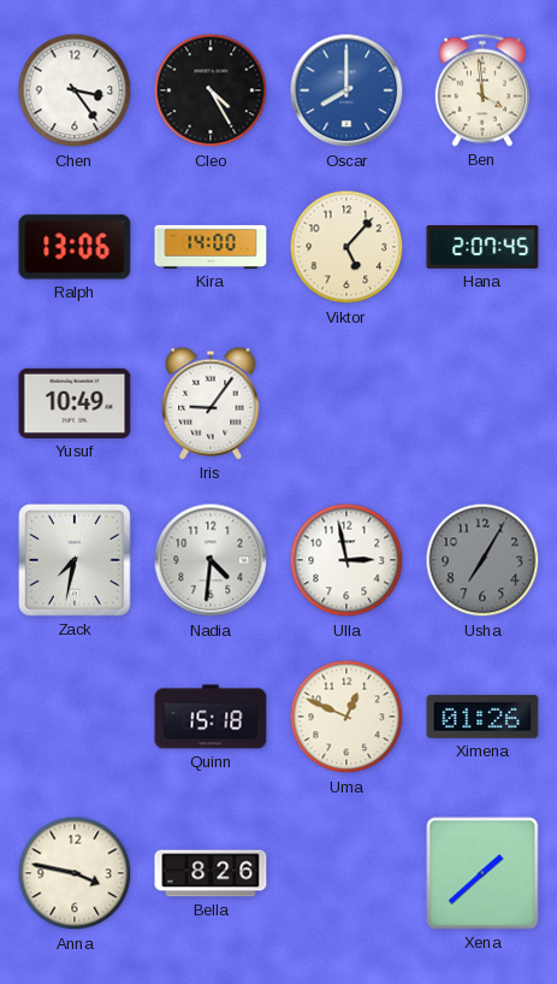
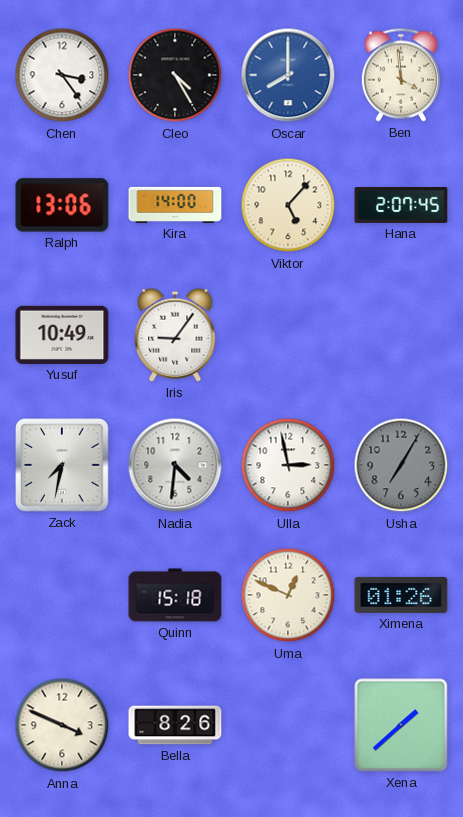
Anna: 3:47 -> 3:49 (62, 725)
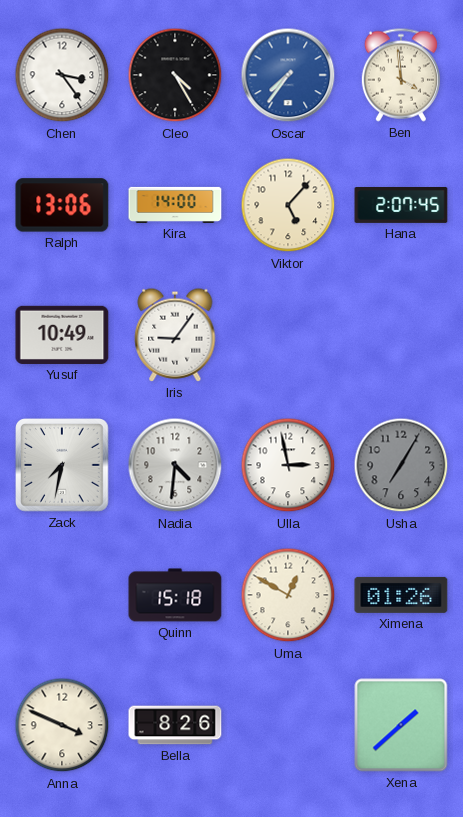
Oscar: 8:00 -> 7:36 (288, 75)
Uma: 12:49 -> 12:50 (288, 595)
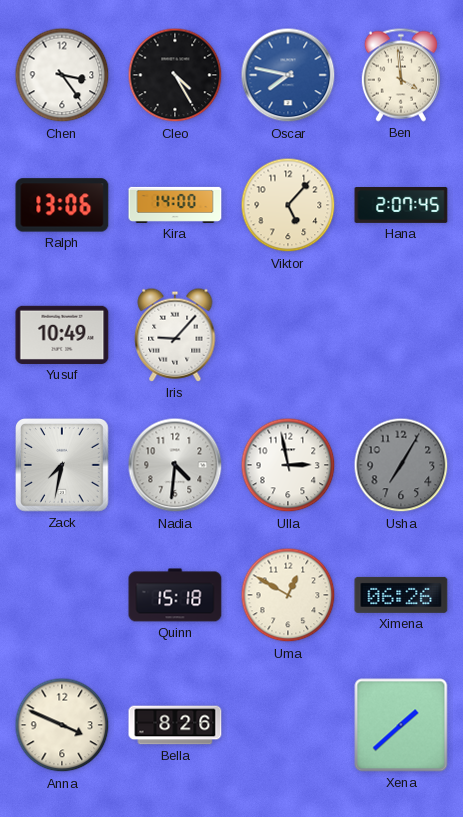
Oscar: 7:36 -> 7:47 (288, 75)
Iris: 9:06 -> 9:07 (175, 335)
Ximena: 01:26 -> 06:26 (401, 595)
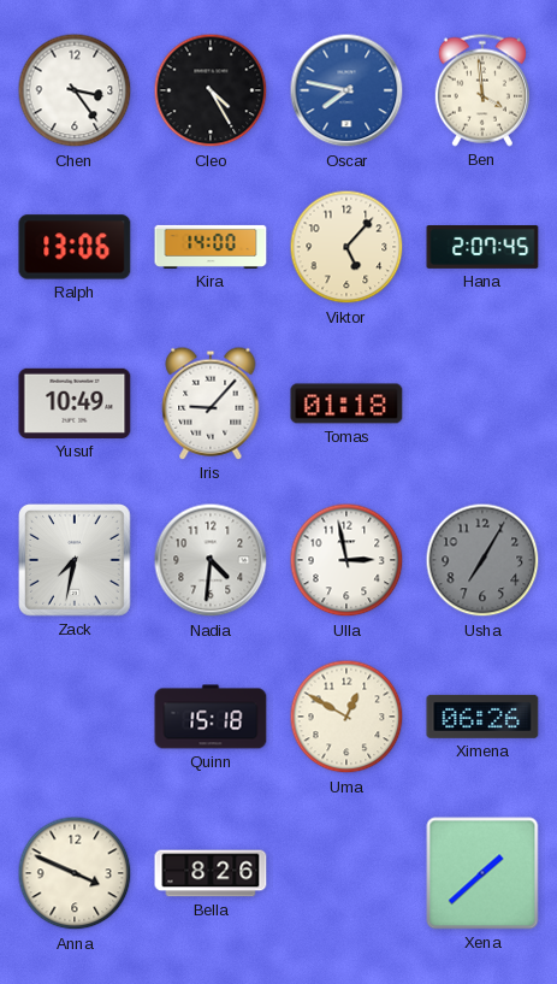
Tomas: none -> 01:18 (346, 403)
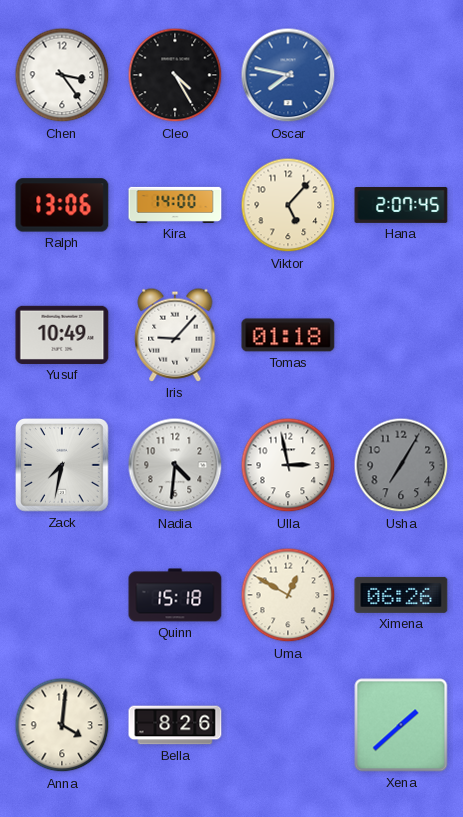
Ben: 3:59 -> none (482, 90)
Anna: 3:49 -> 4:01 (62, 725)
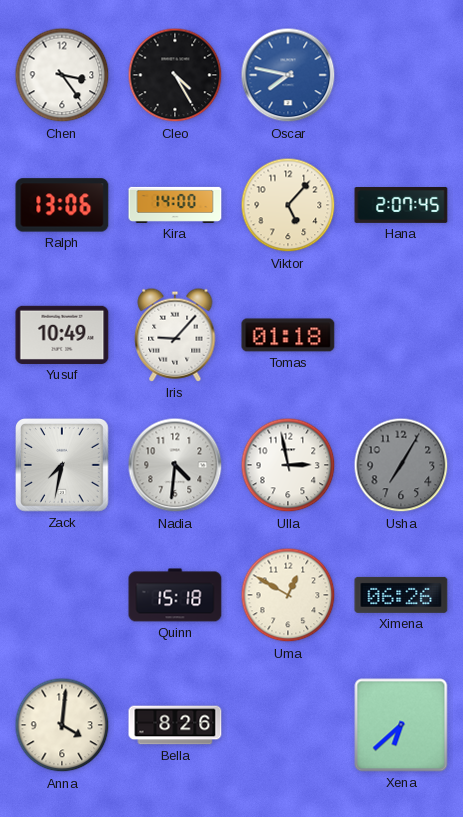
Xena: 1:38 -> 6:38 (401, 725)
